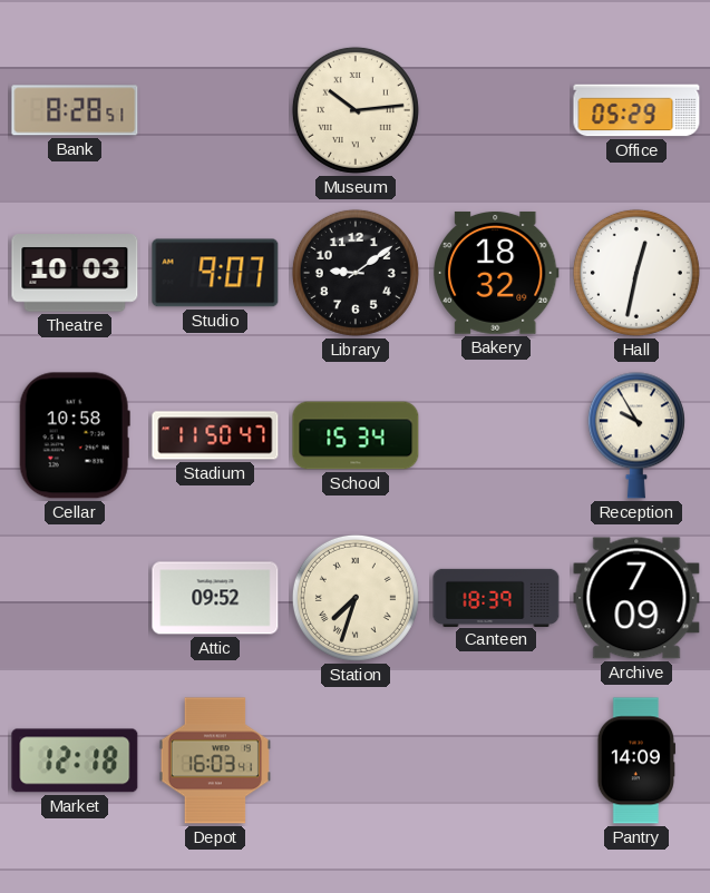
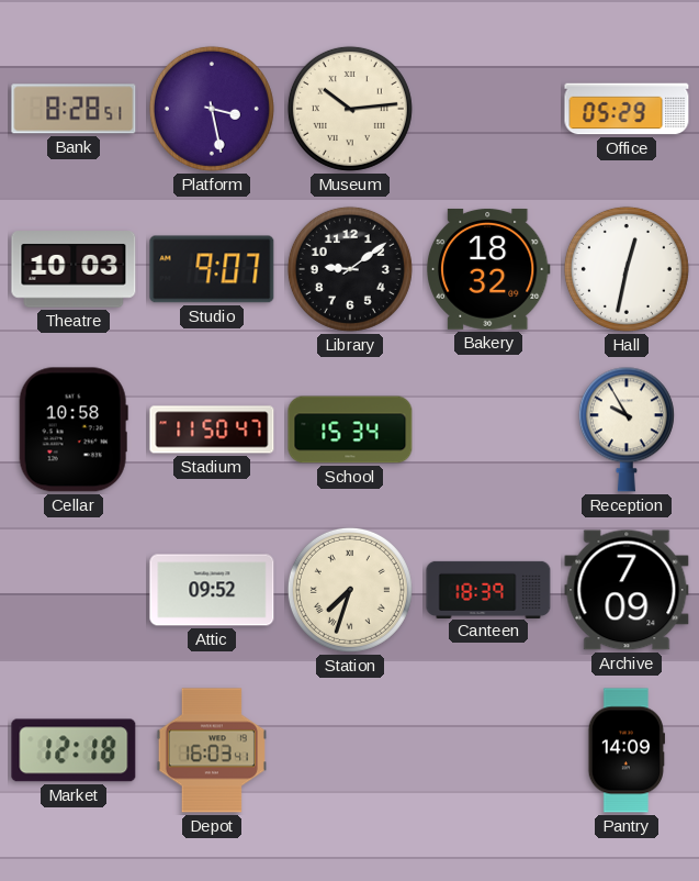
Platform: none -> 3:28 (212, 109)
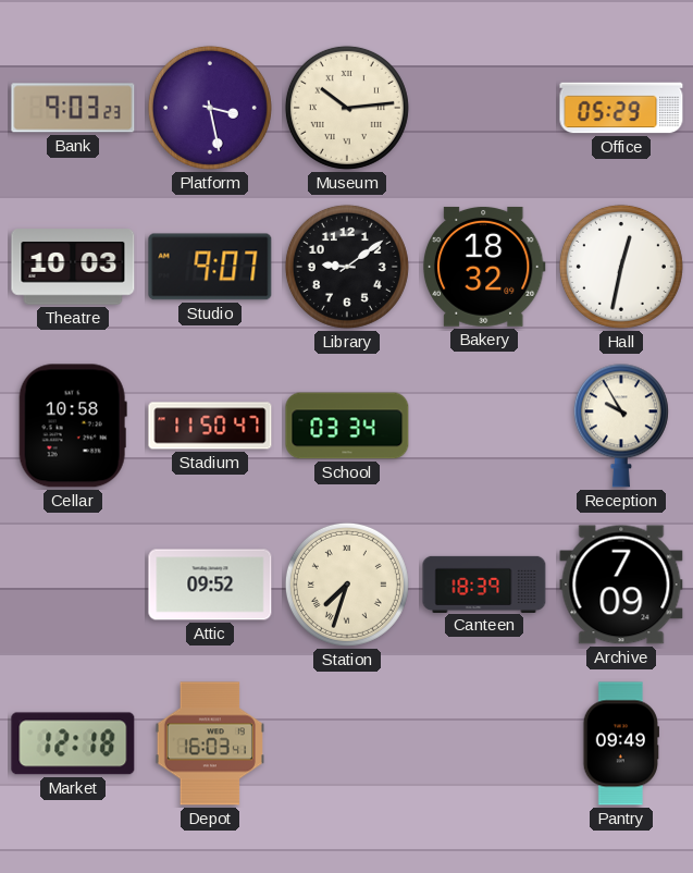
Bank: 8:28 -> 9:03 (73, 108)
School: 15:34 -> 03:34 (347, 426)
Pantry: 14:09 -> 09:49 (620, 743)
